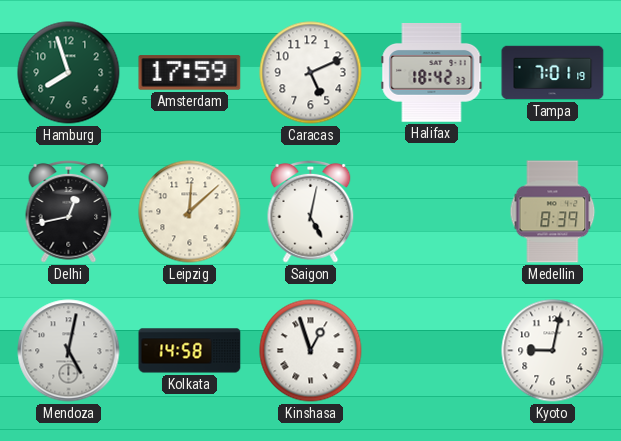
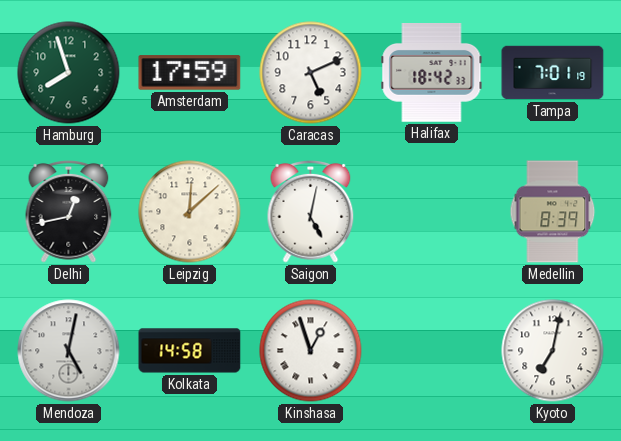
Kyoto: 9:02 -> 7:02 (553, 351)
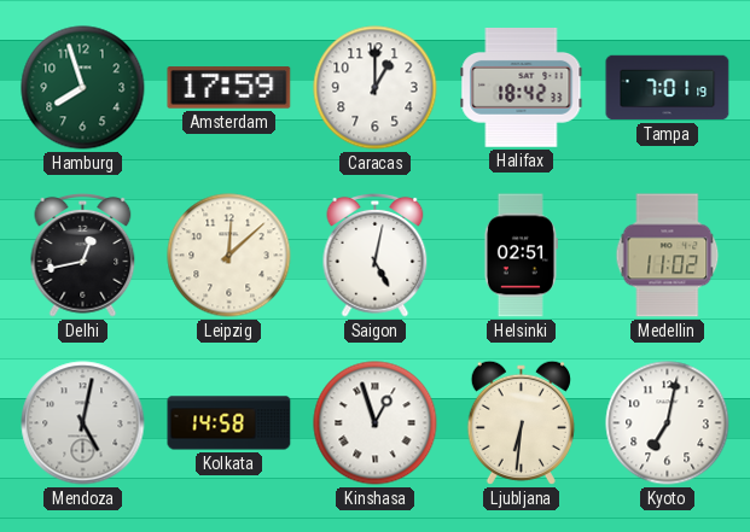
Caracas: 5:11 -> 1:00 (376, 88)
Helsinki: none -> 02:51 (521, 256)
Medellin: 8:39 -> 11:02 (668, 256)
Ljubljana: none -> 6:31 (521, 422)
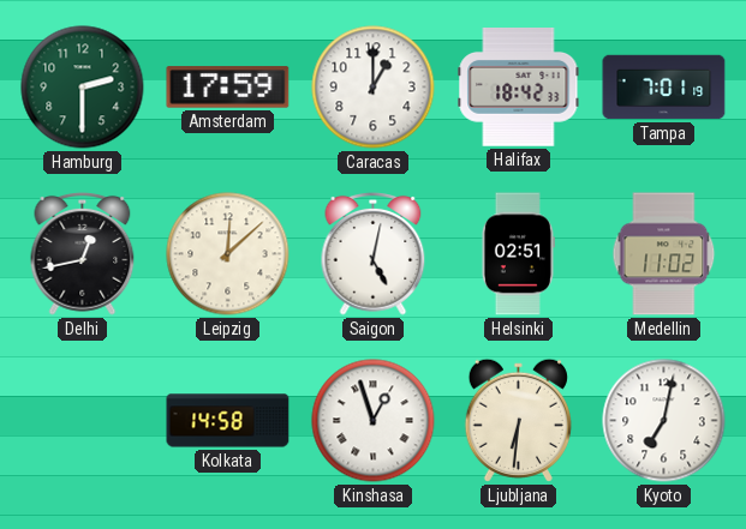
Hamburg: 7:57 -> 2:30 (83, 88)
Mendoza: 5:02 -> none (83, 423)
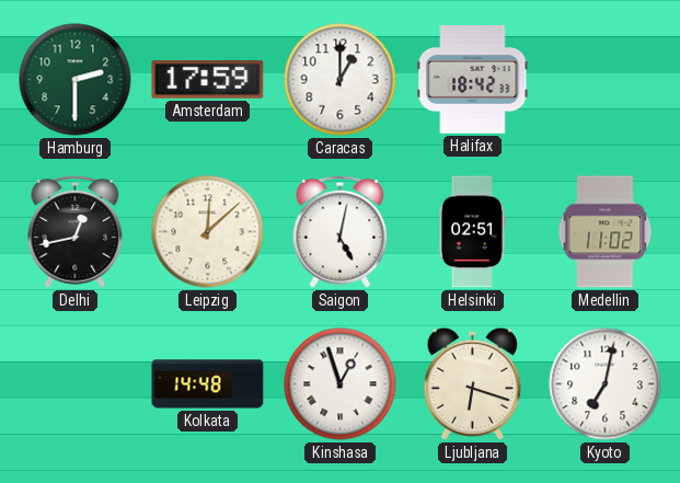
Tampa: 7:01 -> none (664, 88)
Kolkata: 14:58 -> 14:48 (208, 384)
Ljubljana: 6:31 -> 6:18 (472, 383)
